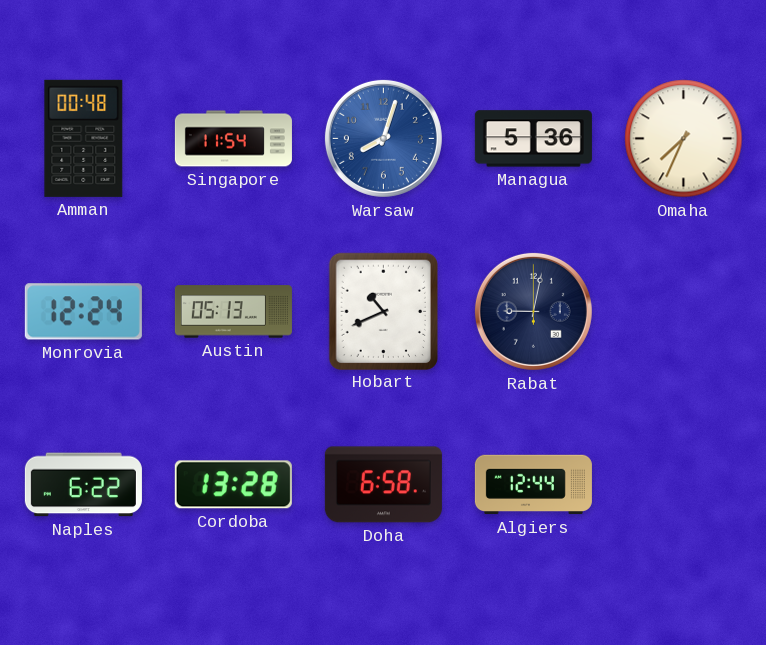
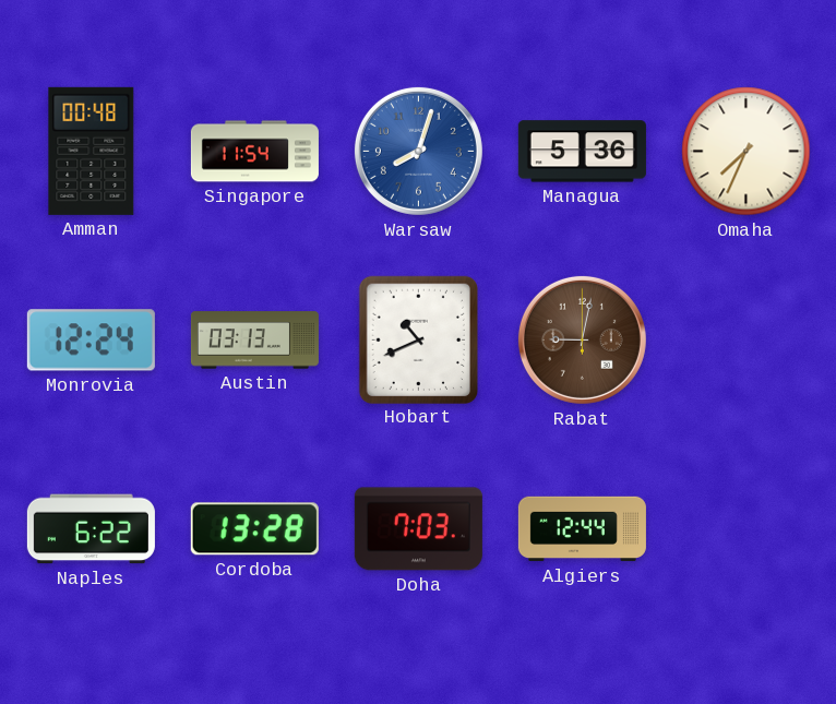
Austin: 05:13 -> 03:13 (254, 341)
Rabat dial: navy -> brown (582, 339)
Doha: 6:58 -> 7:03 (418, 529)
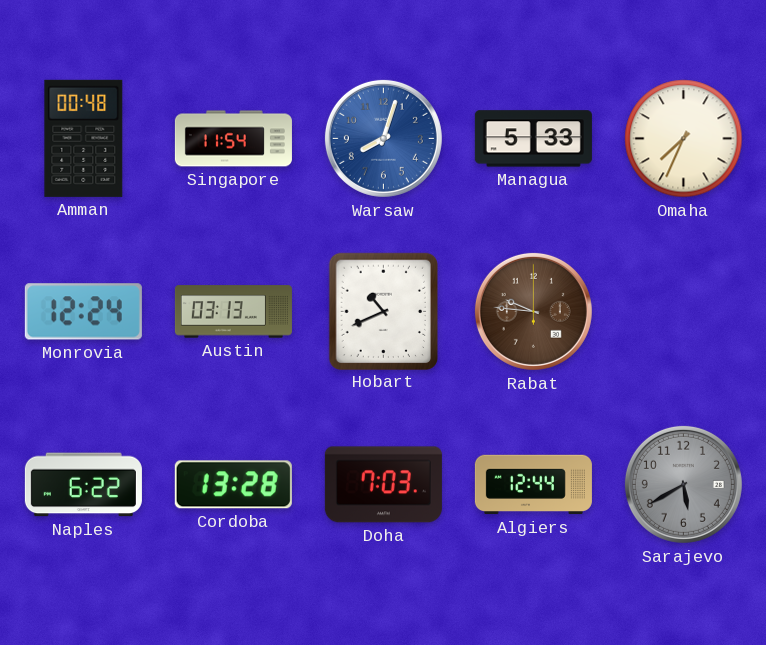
Managua: 5:36 -> 5:33 (533, 139)
Rabat: 9:02 -> 9:46 (533, 311)
Sarajevo: none -> 5:40 (683, 484)
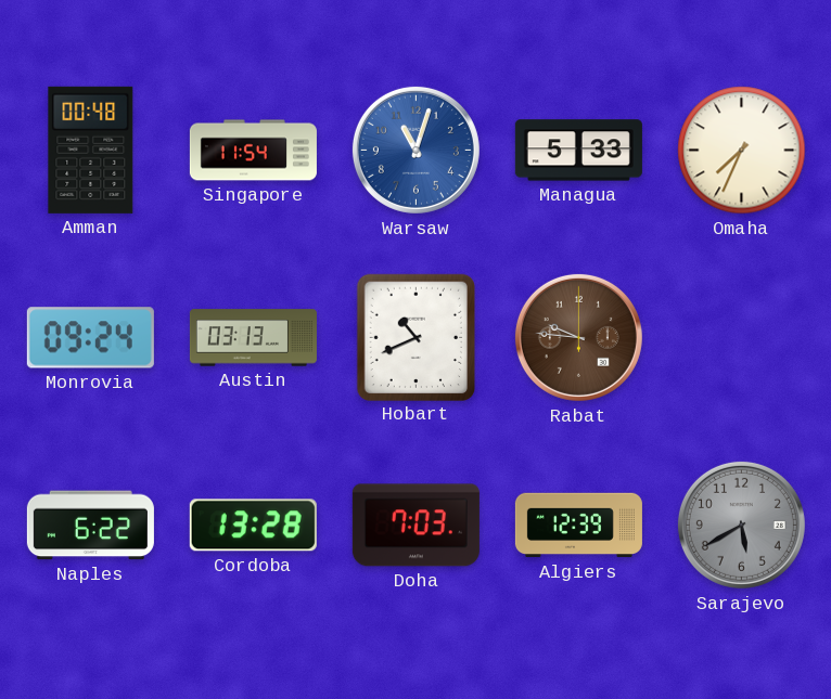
Warsaw: 8:03 -> 11:03 (415, 150)
Monrovia: 12:24 -> 09:24 (90, 338)
Algiers: 12:44 -> 12:39 (578, 526)
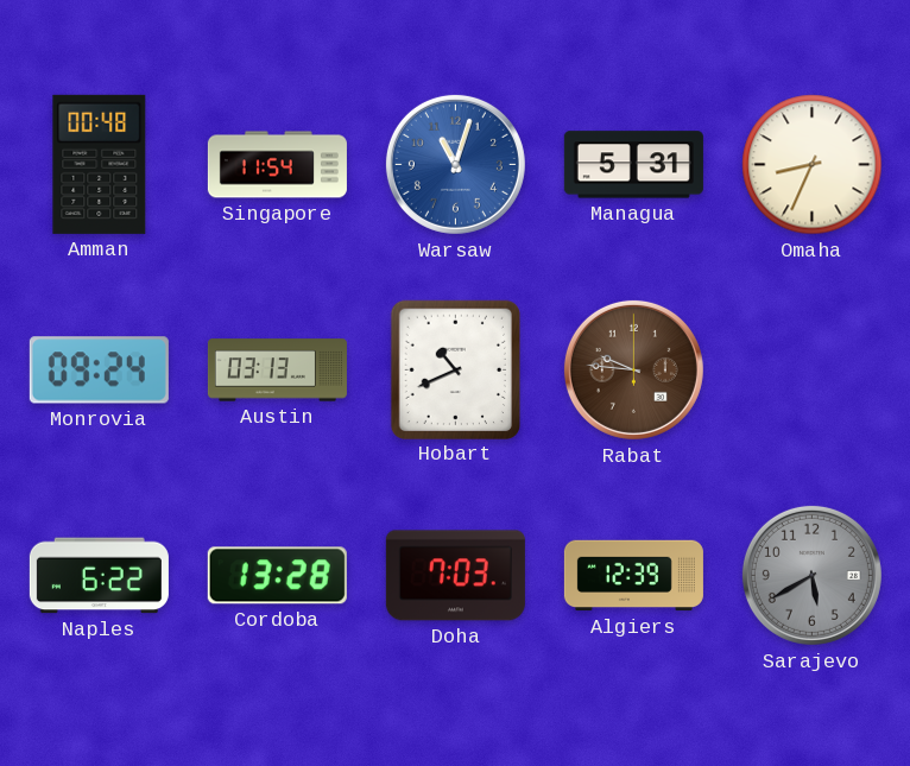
Managua: 5:33 -> 5:31 (633, 165)
Omaha: 7:34 -> 8:34 (813, 165)
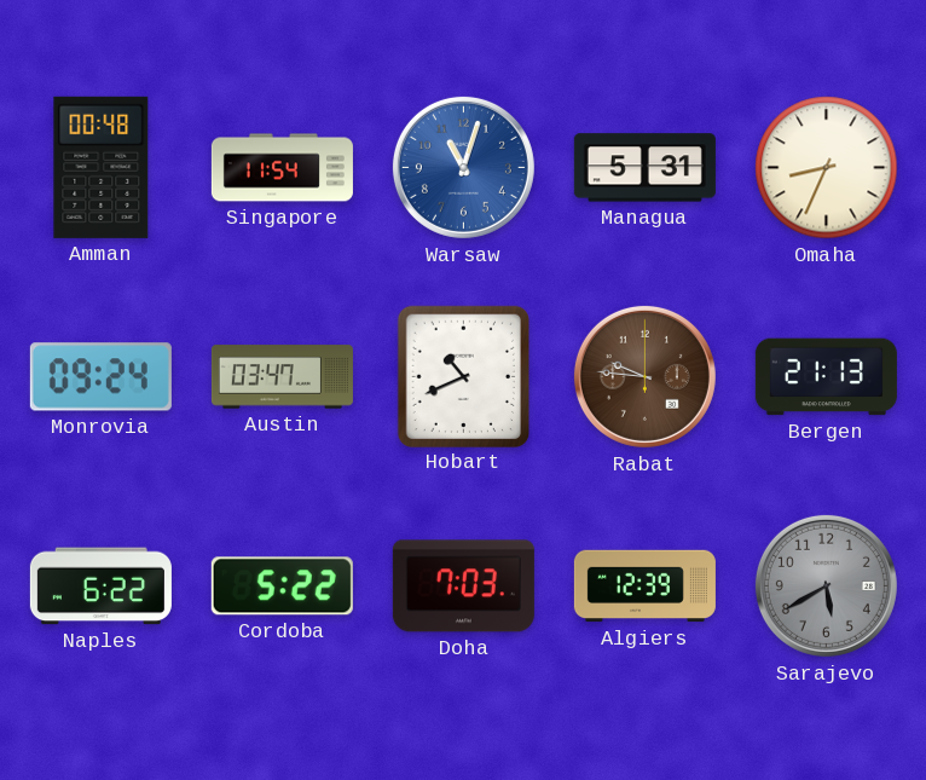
Austin: 03:13 -> 03:47 (282, 377)
Bergen: none -> 21:13 (826, 377)
Cordoba: 13:28 -> 5:22 (282, 587)
